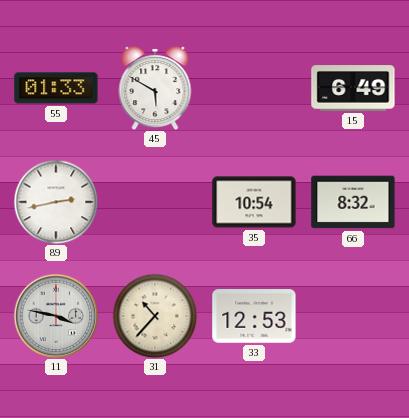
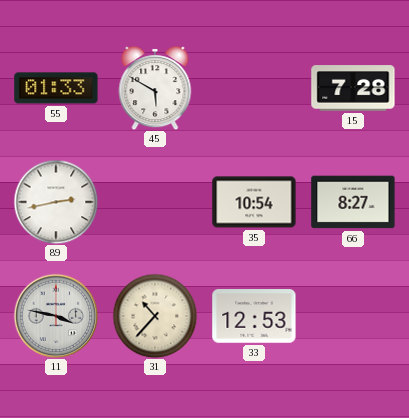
15: 6:49 -> 7:28 (353, 88)
66: 8:32 -> 8:27 (353, 202)
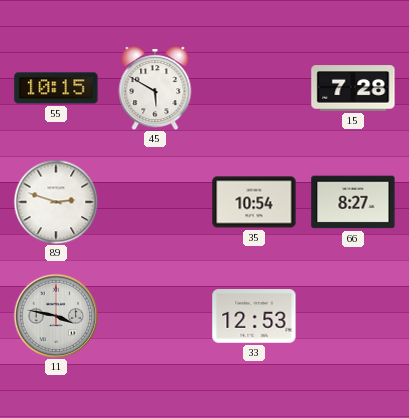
55: 01:33 -> 10:15 (56, 88)
89: 2:43 -> 2:48 (56, 202)
31: 10:37 -> none (155, 316)
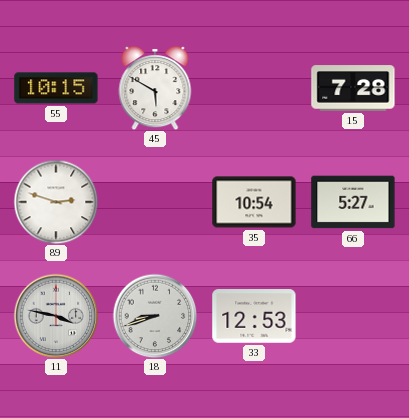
66: 8:27 -> 5:27 (353, 202)
18: none -> 8:42 (155, 316)
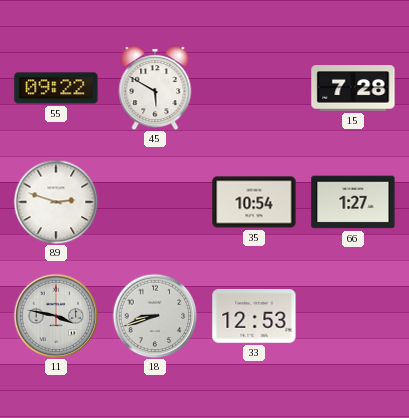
55: 10:15 -> 09:22 (56, 88)
66: 5:27 -> 1:27 (353, 202)
